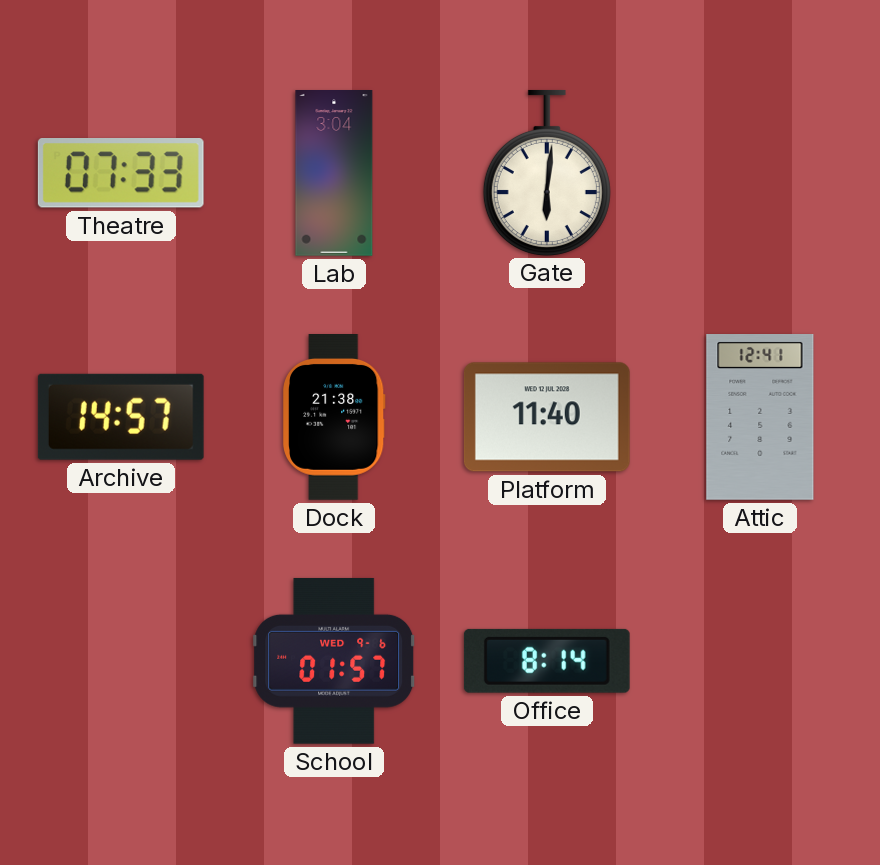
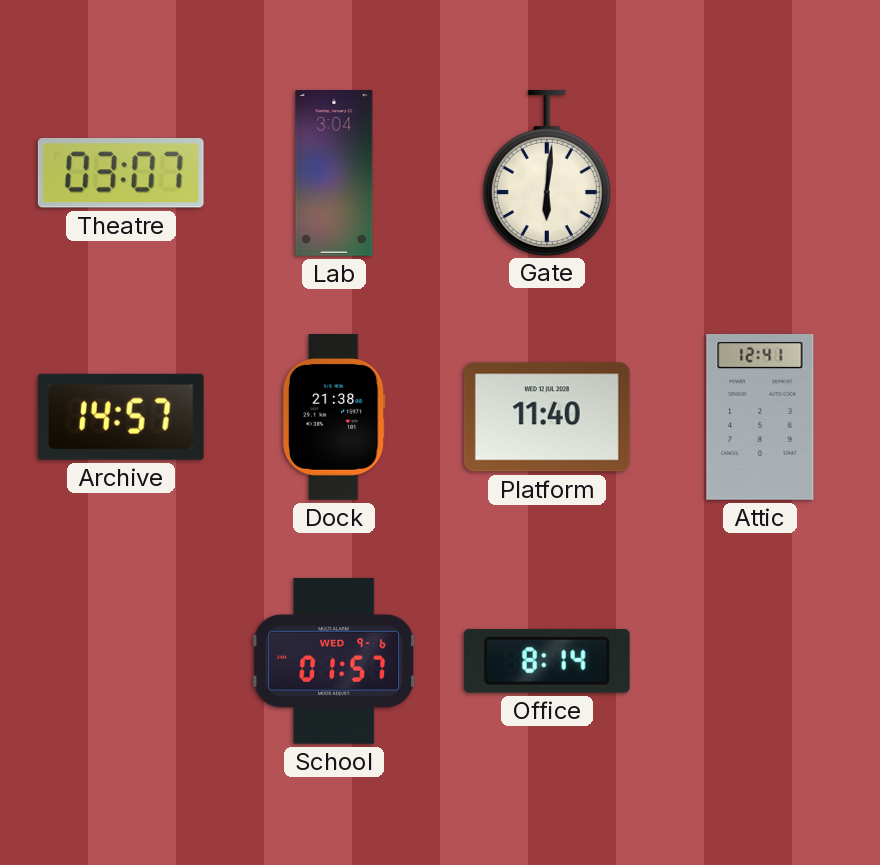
Theatre: 07:33 -> 03:07 (121, 173)
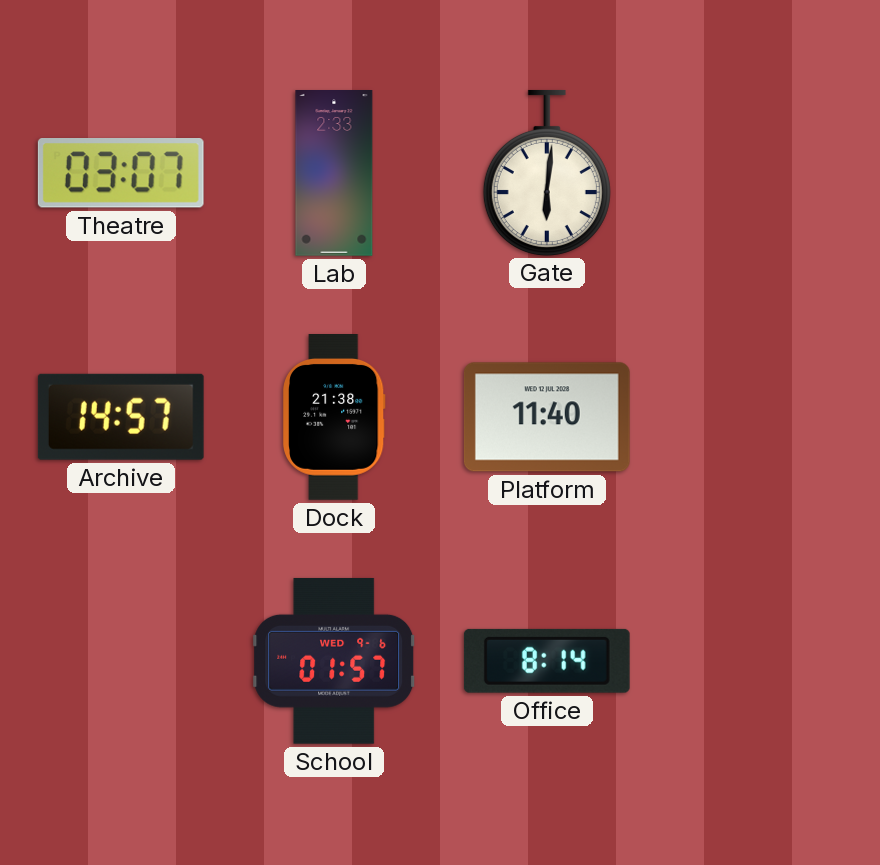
Lab: 3:04 -> 2:33 (334, 173)
Attic: 12:41 -> none (760, 418)
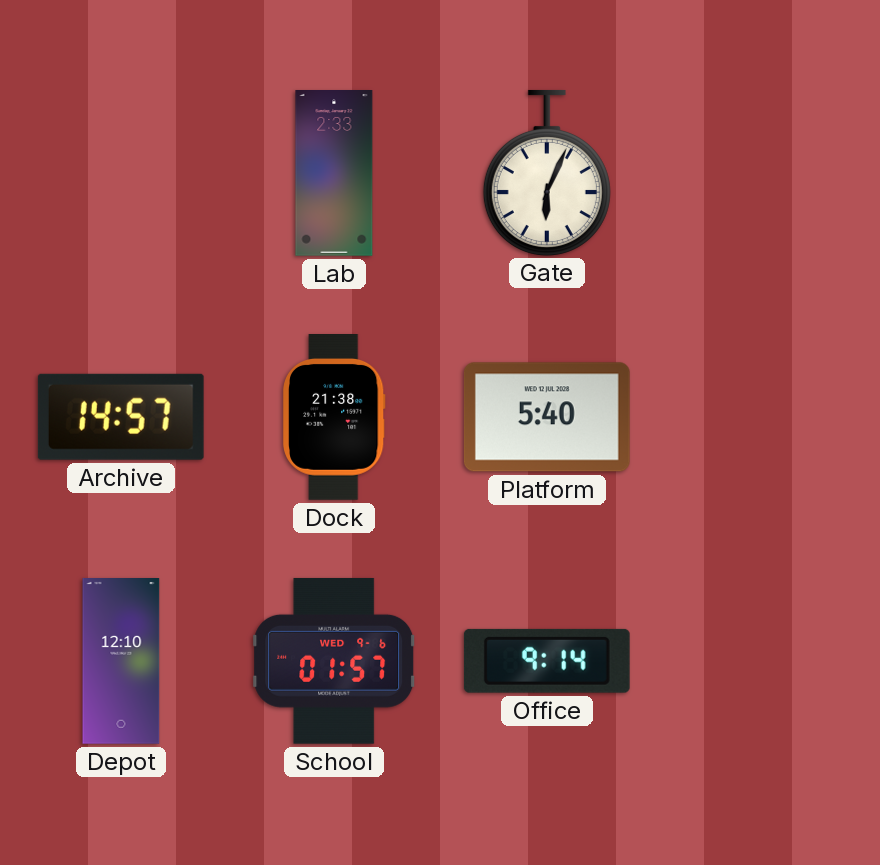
Theatre: 03:07 -> none (121, 173)
Gate: 6:01 -> 6:04 (547, 172)
Platform: 11:40 -> 5:40 (547, 417)
Depot: none -> 12:10 (121, 661)
Office: 8:14 -> 9:14 (547, 661)
